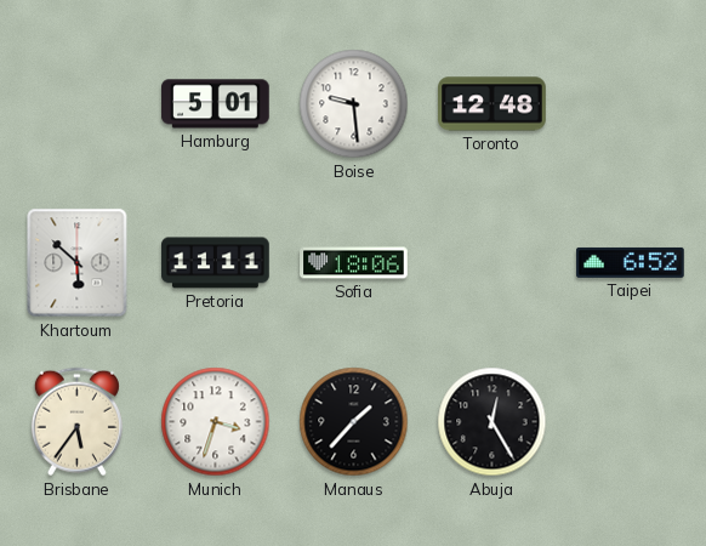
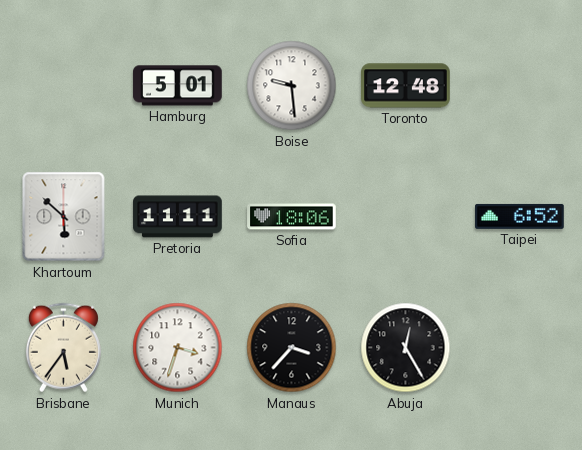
Manaus: 1:37 -> 3:37 (292, 348)
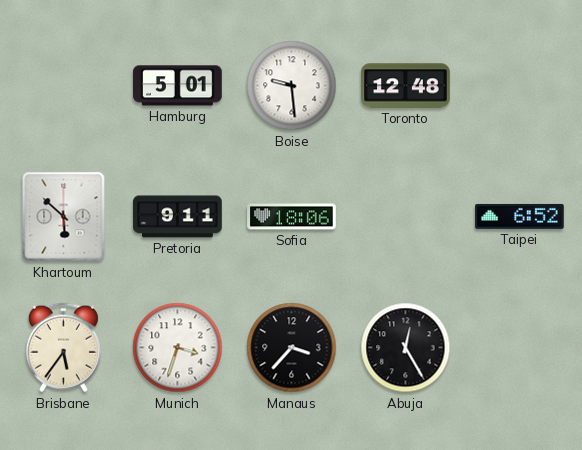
Pretoria: 11:11 -> 9:11 (178, 217)
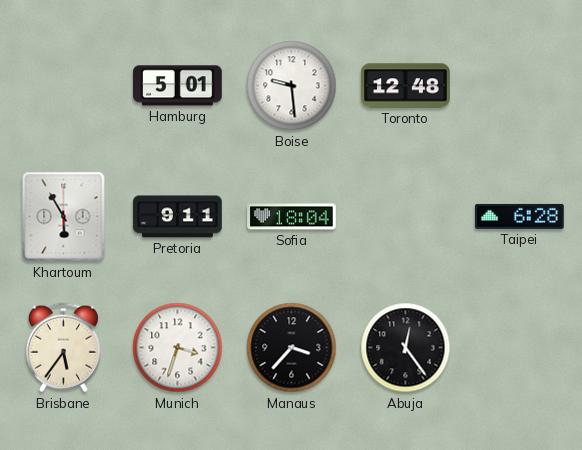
Khartoum: 5:52 -> 5:55 (64, 217)
Sofia: 18:06 -> 18:04 (292, 217)
Taipei: 6:52 -> 6:28 (520, 216)
Abuja: 12:25 -> 12:24 (406, 348)
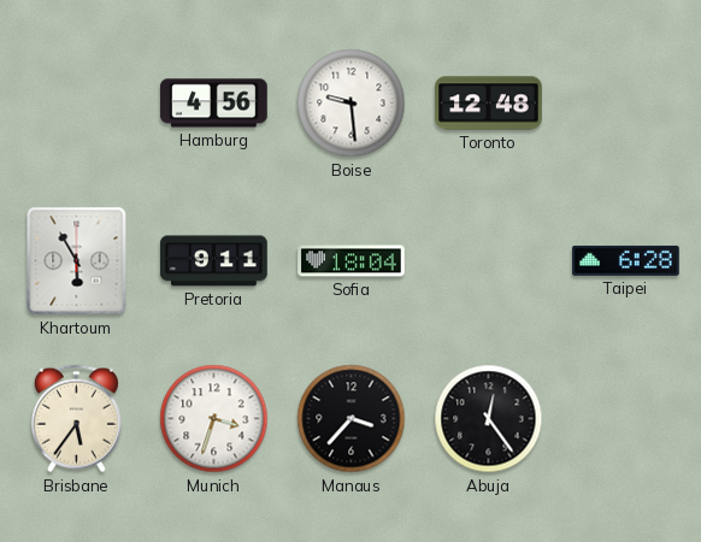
Hamburg: 5:01 -> 4:56 (214, 104)
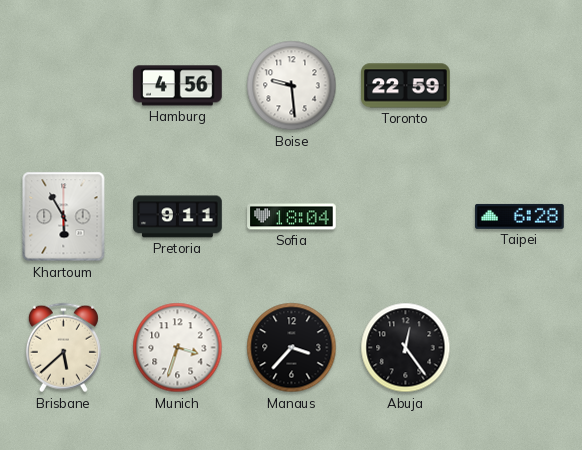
Toronto: 12:48 -> 22:59 (406, 86)
Brisbane: 5:36 -> 5:38 (63, 348)
